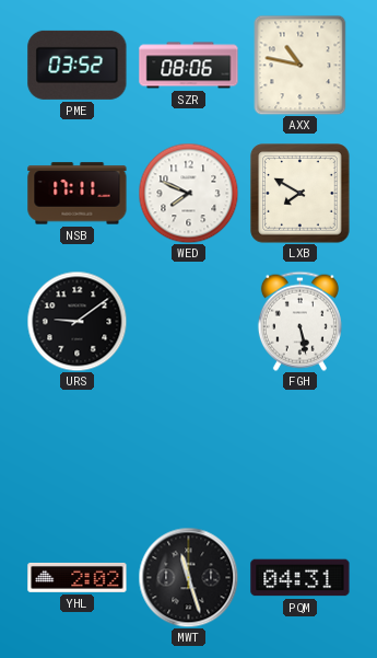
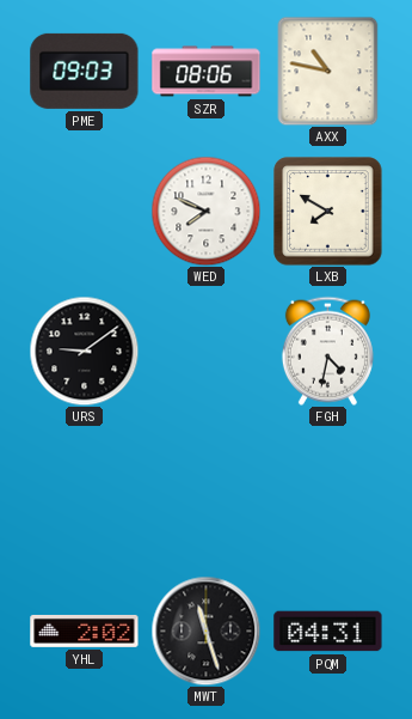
PME: 03:52 -> 09:03 (85, 71)
NSB: 17:11 -> none (78, 194)
FGH: 5:28 -> 4:32 (327, 351)
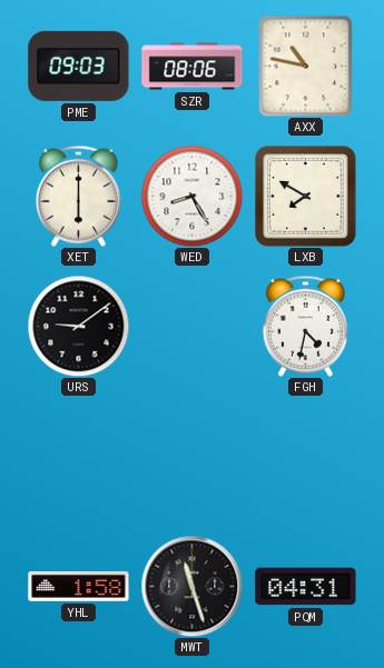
XET: none -> 6:00 (78, 196)
WED: 7:49 -> 8:25 (191, 196)
YHL: 2:02 -> 1:58 (79, 587)
